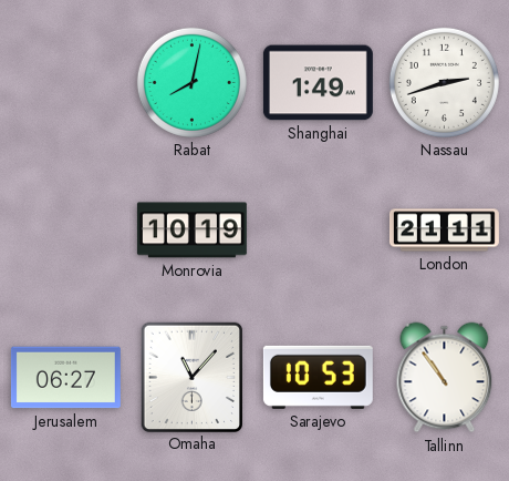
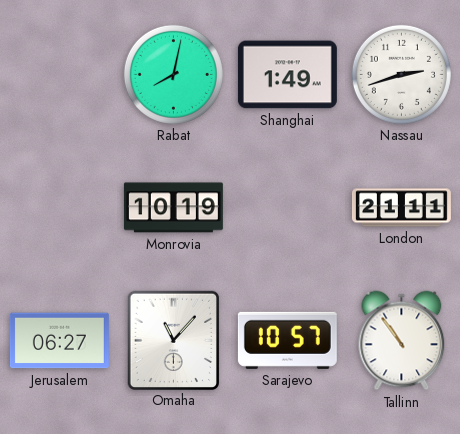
Sarajevo: 10:53 -> 10:57 (287, 340)
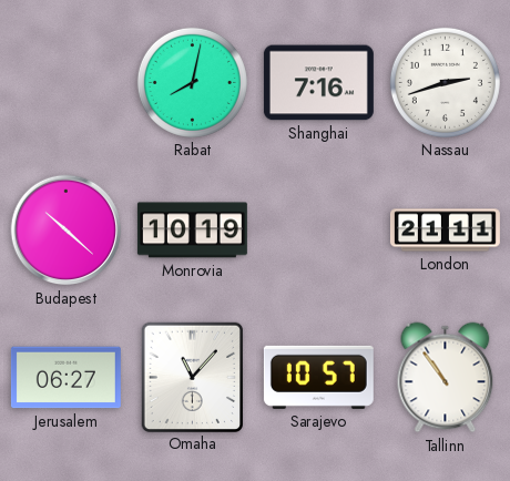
Shanghai: 1:49 -> 7:16 (318, 83)
Budapest: none -> 10:22 (67, 231)
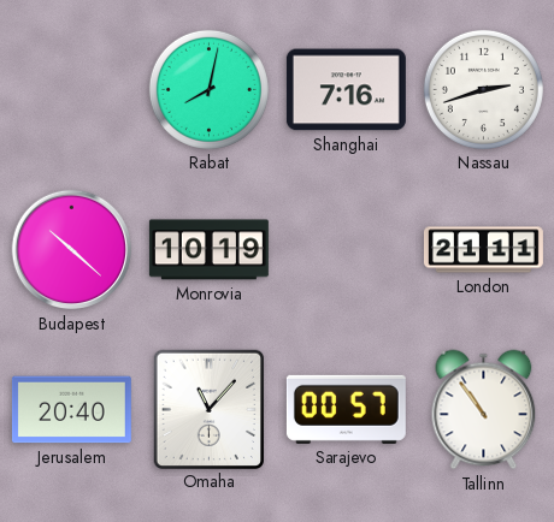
Jerusalem: 06:27 -> 20:40 (71, 410)
Sarajevo: 10:57 -> 00:57 (346, 409)
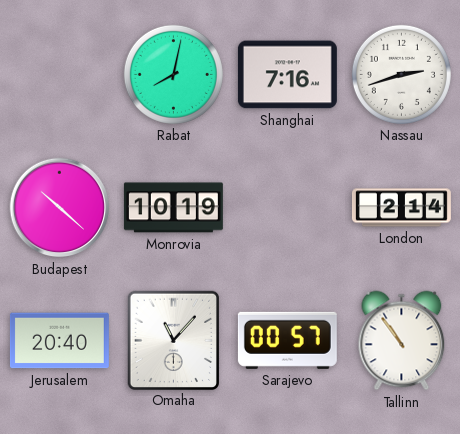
London: 21:11 -> 2:14 (401, 208)
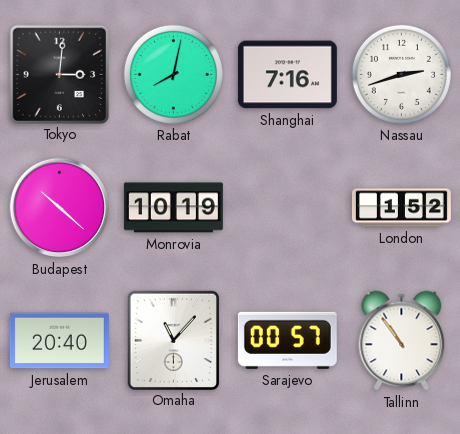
Tokyo: none -> 3:01 (59, 74)
London: 2:14 -> 1:52 (401, 208)
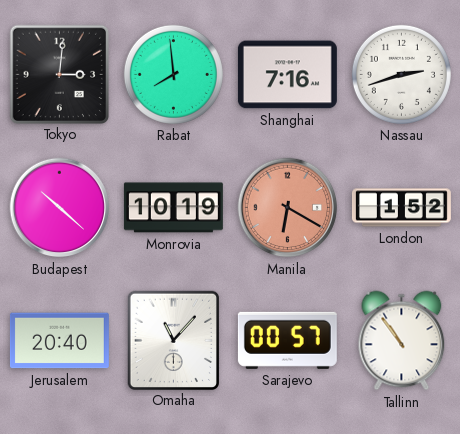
Rabat: 8:02 -> 7:59 (173, 74)
Manila: none -> 6:20 (288, 208)
